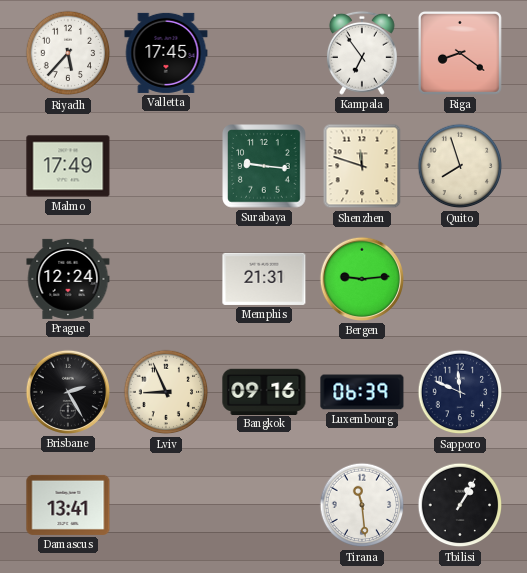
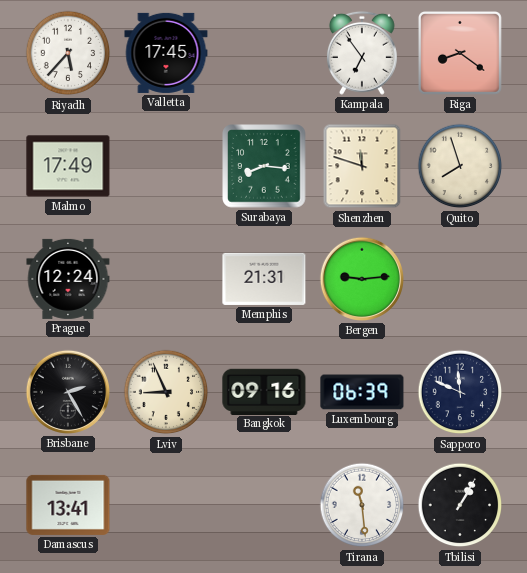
Surabaya: 9:16 -> 8:16 (264, 166)
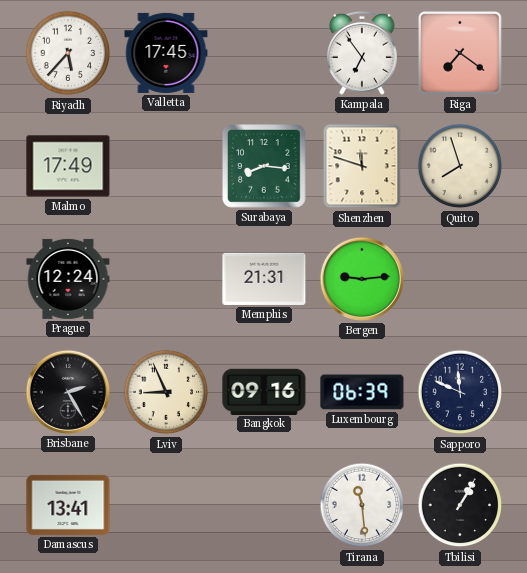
Riga: 8:21 -> 7:21 (460, 53)
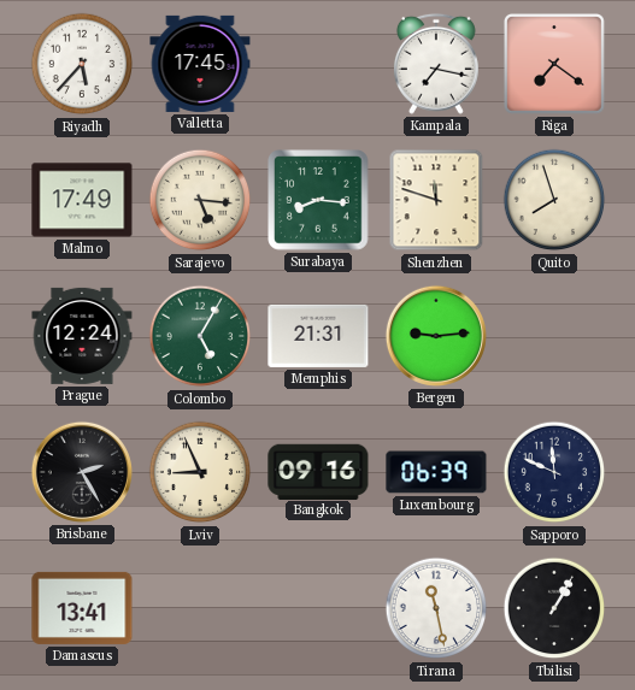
Kampala: 6:54 -> 7:17 (436, 64)
Sarajevo: none -> 5:16 (200, 200)
Colombo: none -> 5:05 (200, 336)
Tirana: 11:29 -> 11:28 (436, 608)
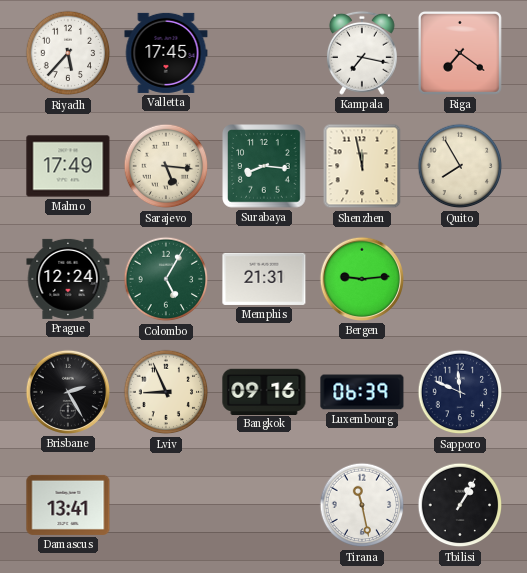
Shenzhen: 11:48 -> 11:58 (362, 166)
Quito: 7:57 -> 7:55 (460, 166)
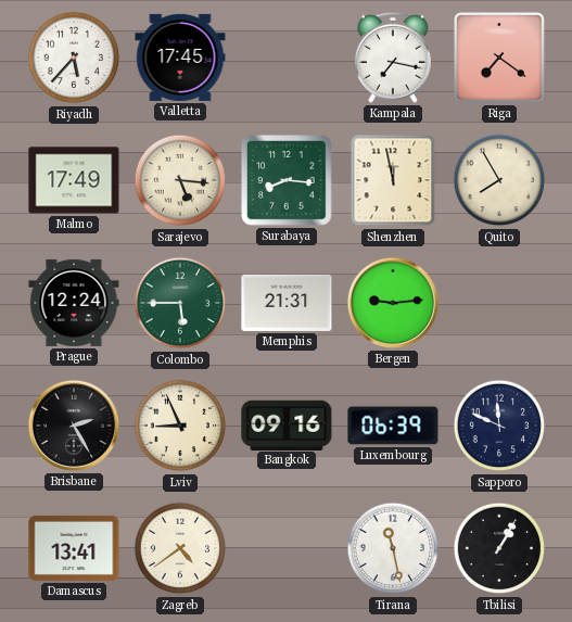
Colombo: 5:05 -> 5:45 (180, 303)
Zagreb: none -> 4:39 (180, 548)
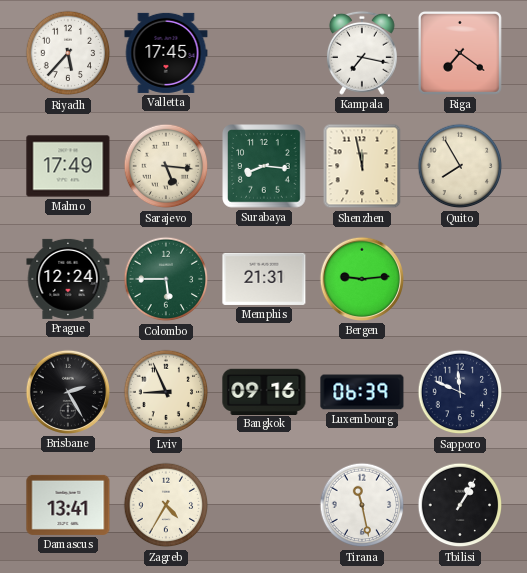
Zagreb: 4:39 -> 4:35 (166, 505)
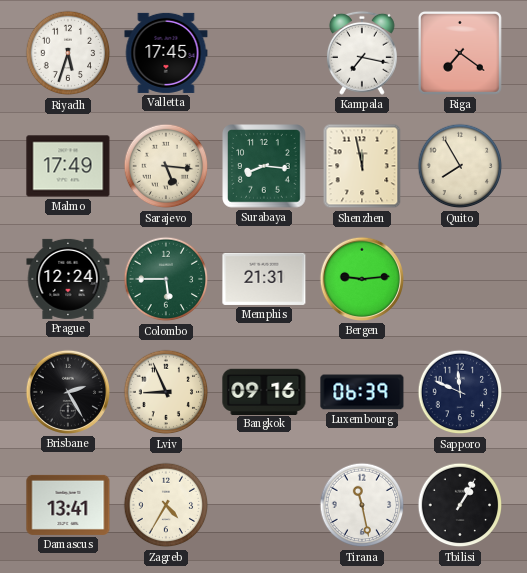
Riyadh: 5:37 -> 5:33 (68, 53)
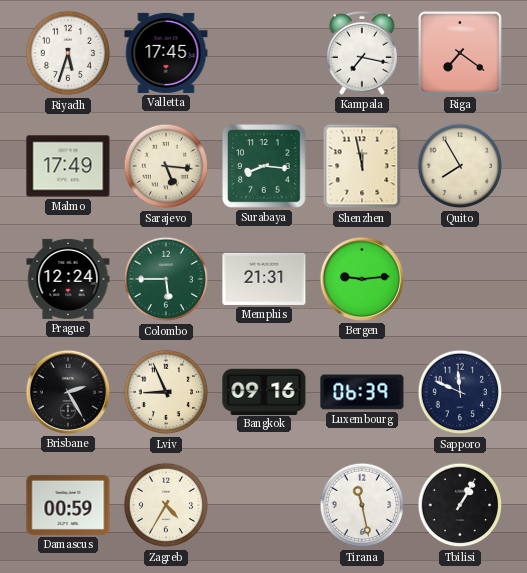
Damascus: 13:41 -> 00:59 (68, 505)
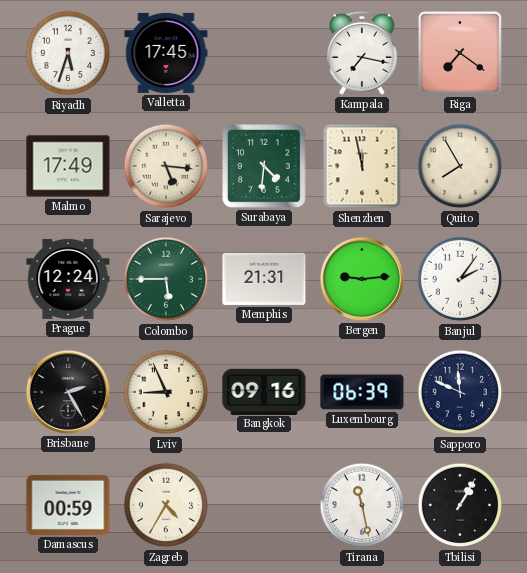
Surabaya: 8:16 -> 4:31 (264, 166)
Banjul: none -> 2:06 (460, 279)
